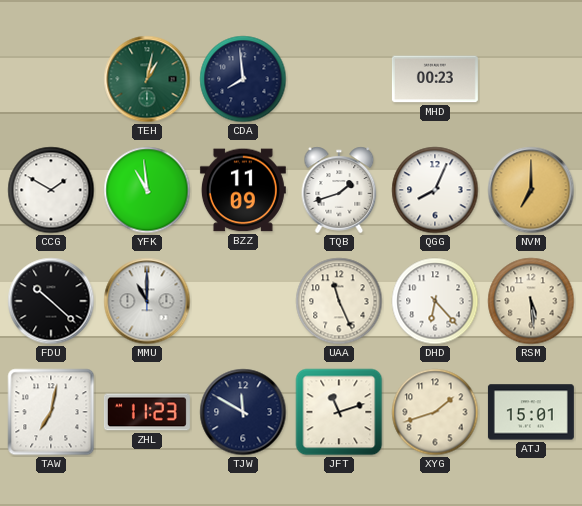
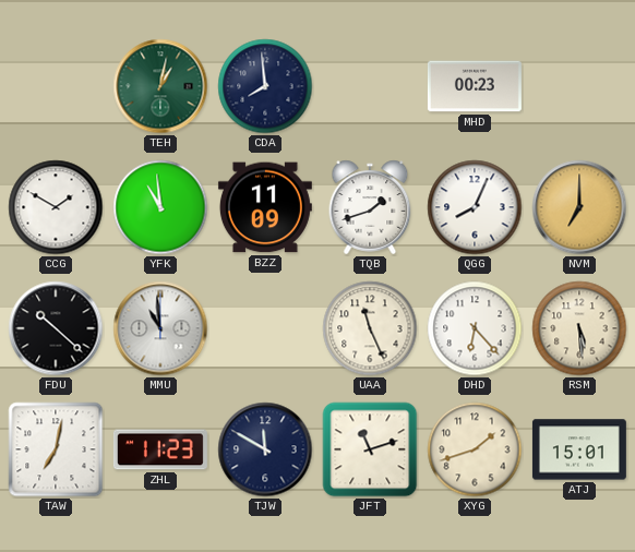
MMU: 11:00 -> 10:59 (160, 328)
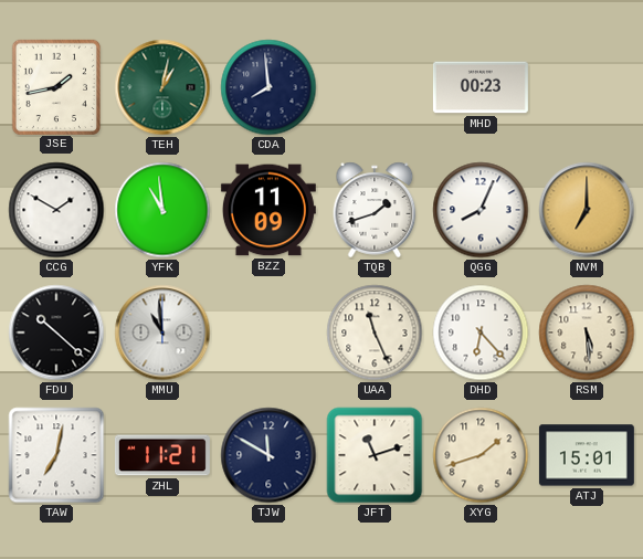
JSE: none -> 1:43 (55, 86)
ZHL: 11:23 -> 11:21 (162, 455)
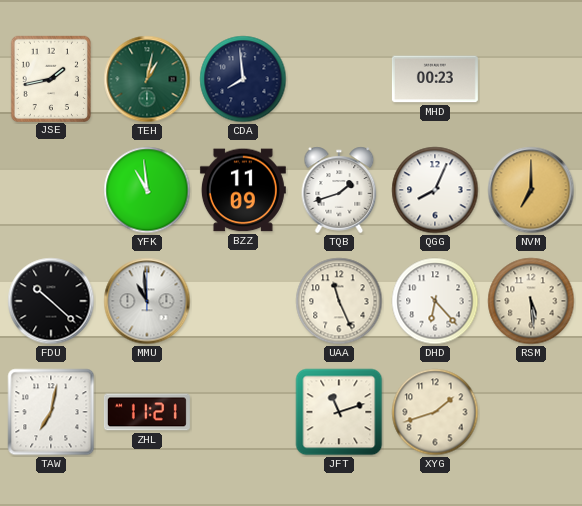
CCG: 1:50 -> none (56, 210)
TJW: 11:50 -> none (268, 455)
ATJ: 15:01 -> none (587, 455)
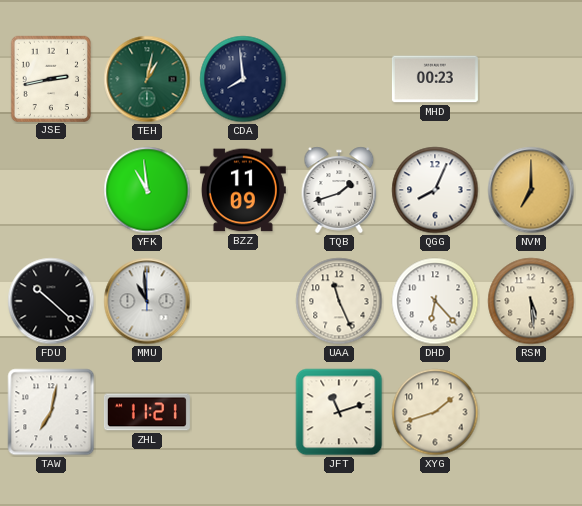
JSE: 1:43 -> 2:43 (50, 78)
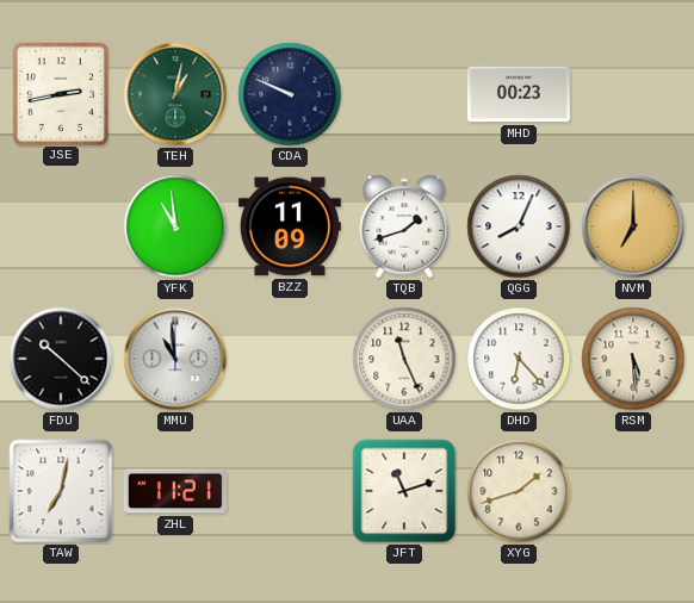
CDA: 7:59 -> 9:49 (290, 94)
